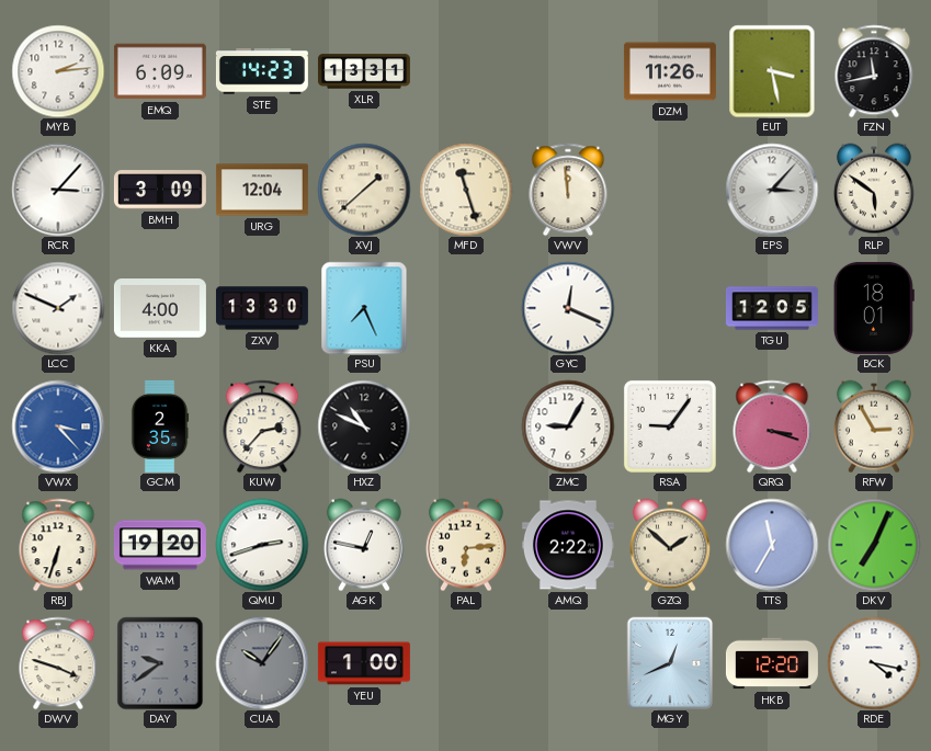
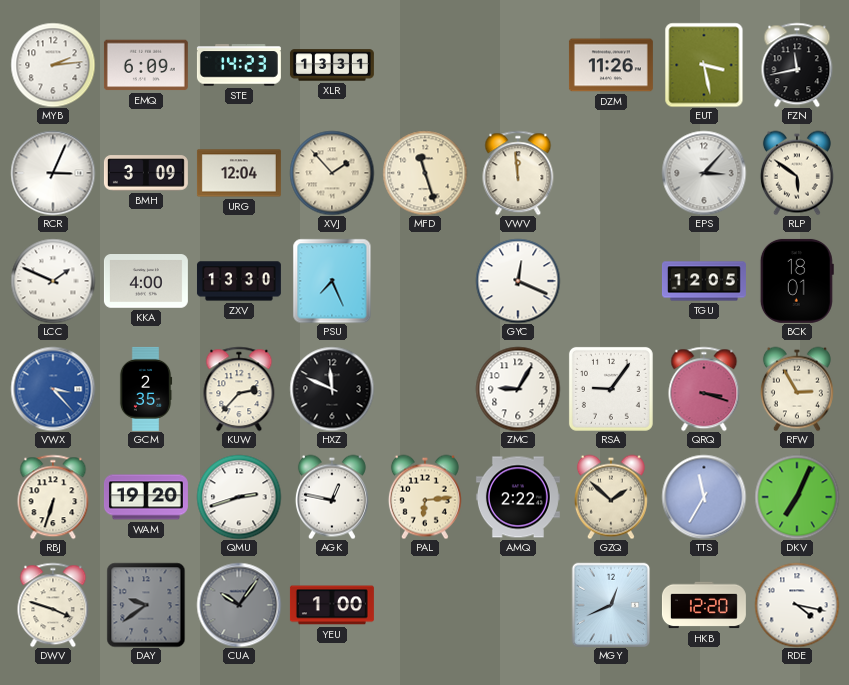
RCR: 3:07 -> 3:04 (53, 173)
XVJ: 1:38 -> 1:53 (332, 173)
HXZ: 10:49 -> 11:49 (332, 389)
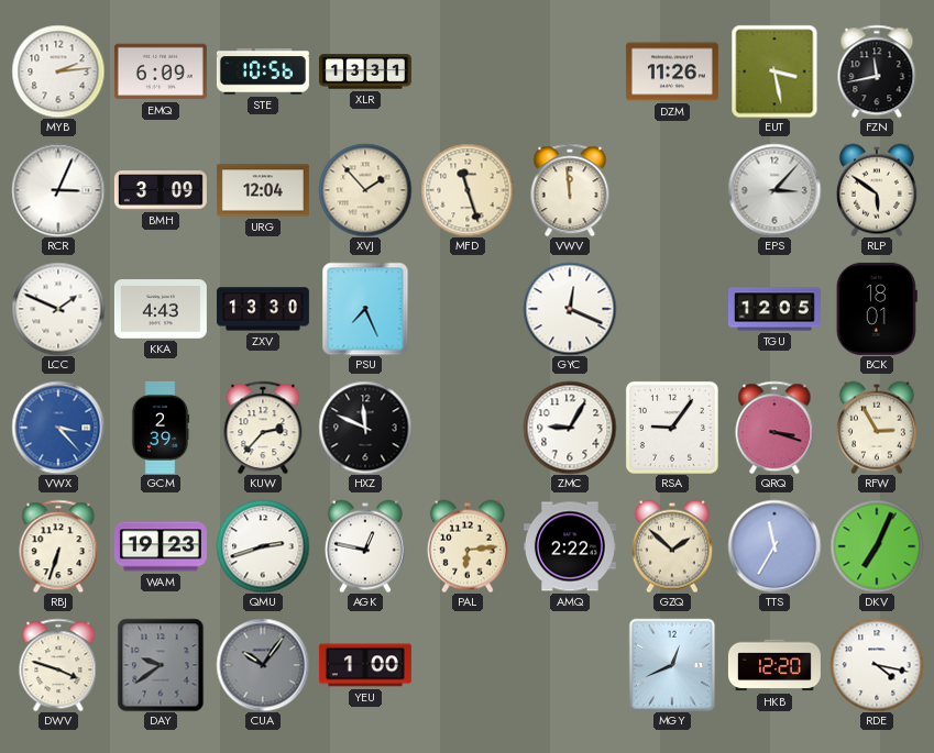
STE: 14:23 -> 10:56 (263, 71)
KKA: 4:00 -> 4:43 (161, 310)
GCM: 2:35 -> 2:39 (161, 428)
WAM: 19:20 -> 19:23 (161, 546)
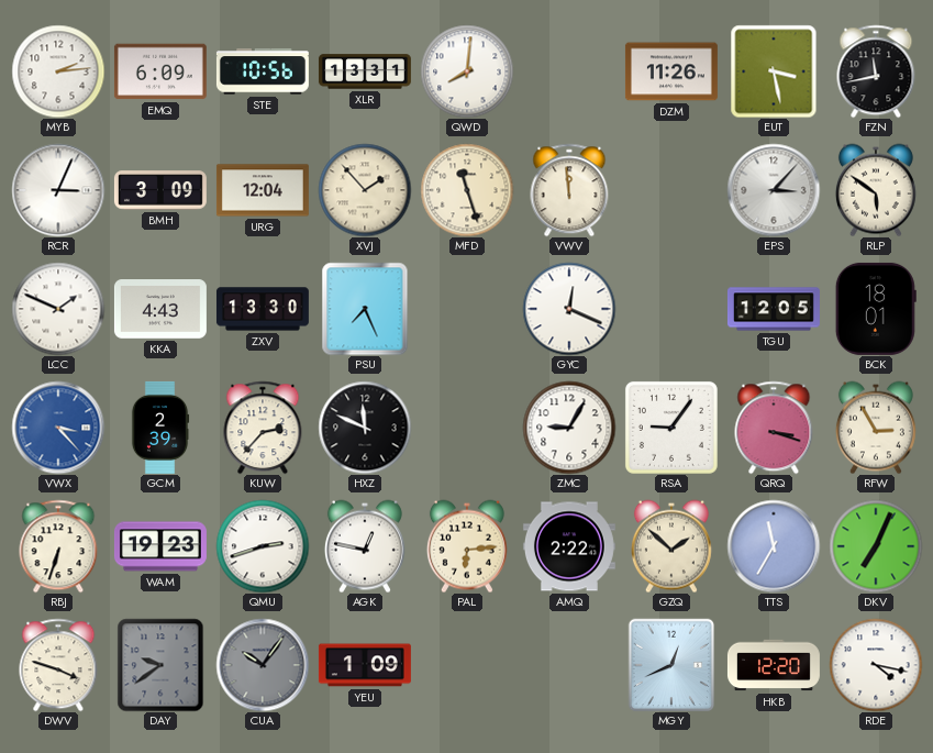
QWD: none -> 8:01 (467, 71)
YEU: 1:00 -> 1:09 (365, 665)
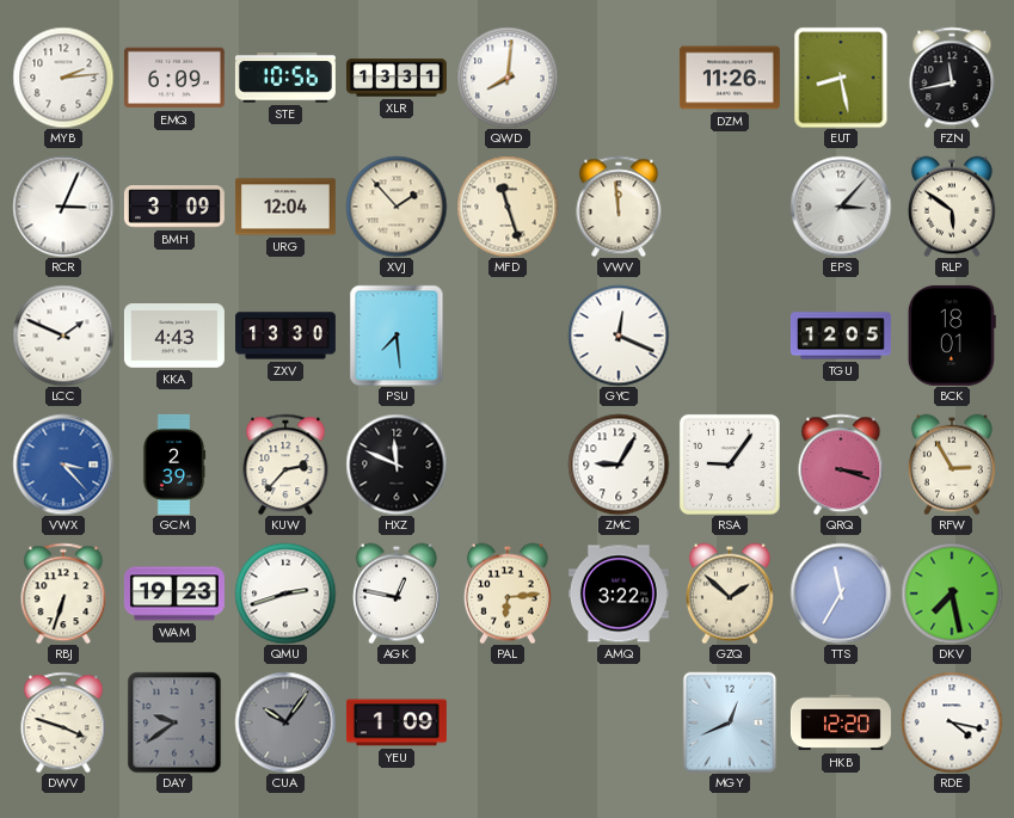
EUT: 3:28 -> 8:28 (841, 78)
PSU: 7:26 -> 7:29 (397, 336)
AMQ: 2:22 -> 3:22 (619, 593)
DKV: 7:04 -> 7:28 (952, 593)
